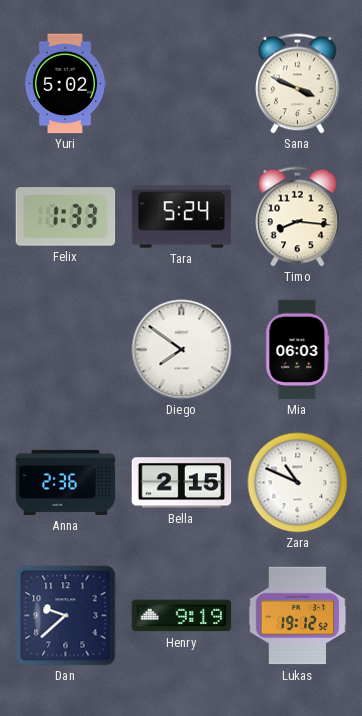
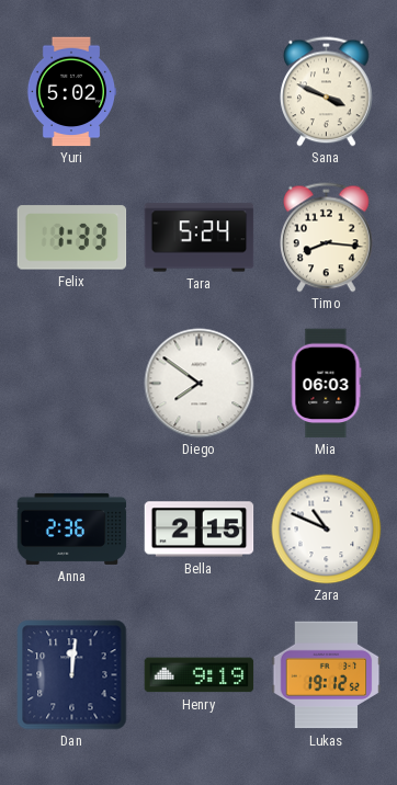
Dan: 9:38 -> 12:01 (72, 675)
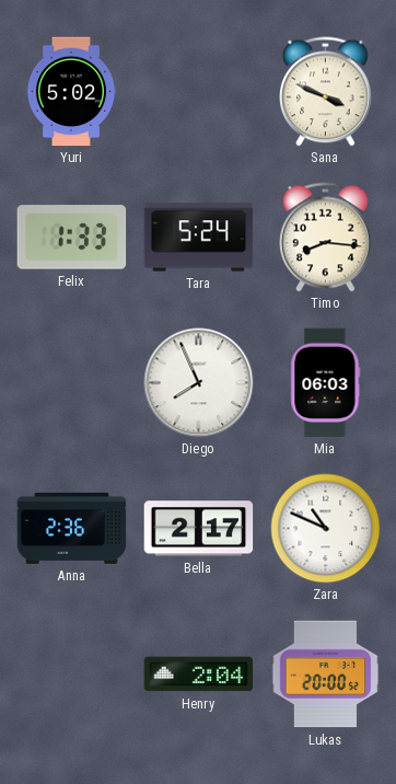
Diego: 7:51 -> 7:56 (199, 383)
Bella: 2:15 -> 2:17 (199, 529)
Dan: 12:01 -> none (72, 675)
Henry: 9:19 -> 2:04 (199, 675)
Lukas: 19:12 -> 20:00 (326, 675)
